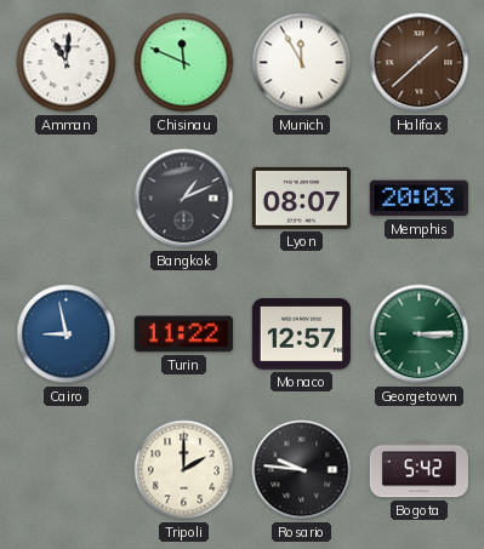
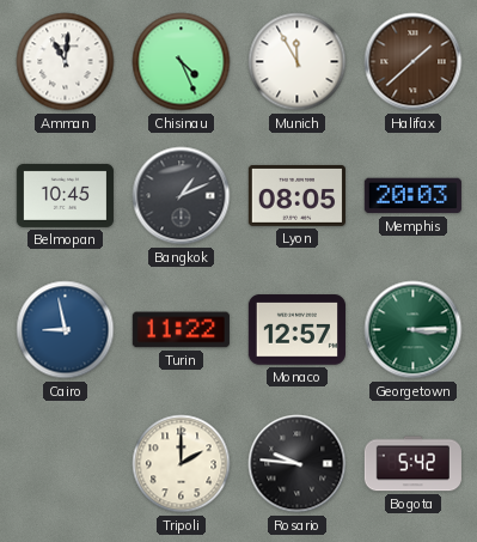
Chisinau: 11:49 -> 4:26 (182, 62)
Belmopan: none -> 10:45 (65, 195)
Lyon: 08:07 -> 08:05 (296, 195)
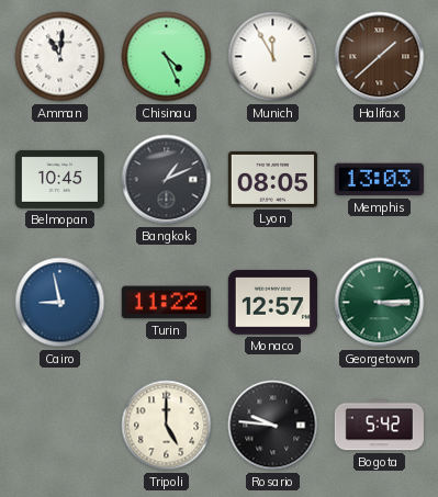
Memphis: 20:03 -> 13:03 (379, 180)
Tripoli: 2:00 -> 5:00 (167, 426)
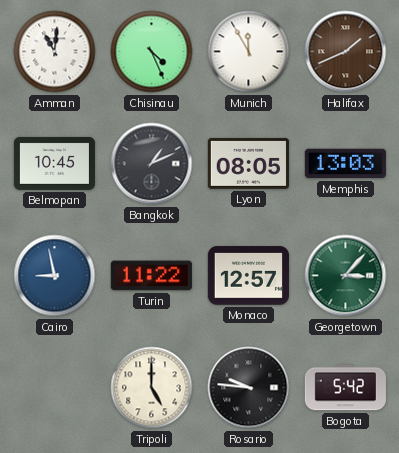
Halifax: 1:38 -> 1:41 (346, 52)
Georgetown: 3:15 -> 3:07 (346, 276)
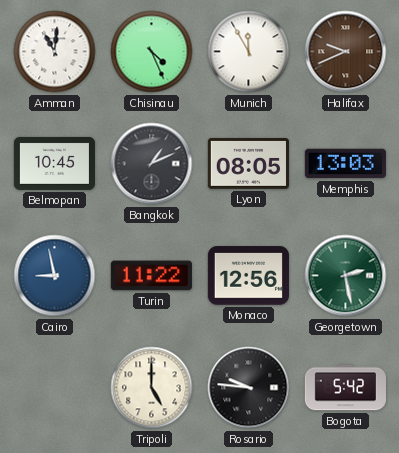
Halifax: 1:41 -> 9:41 (346, 52)
Monaco: 12:57 -> 12:56 (248, 276)
Georgetown: 3:07 -> 2:28 (346, 276)
